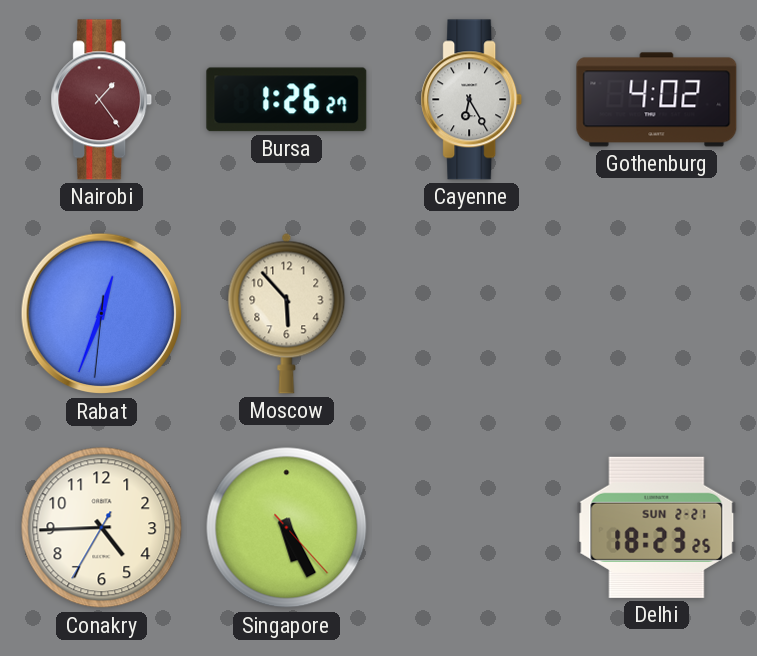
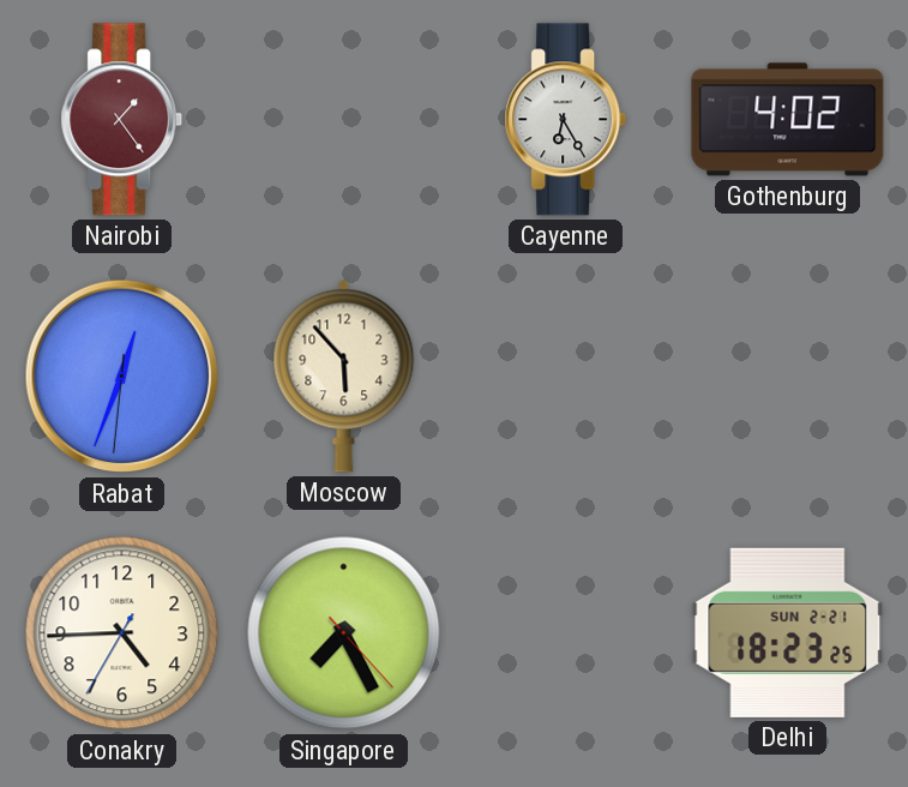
Bursa: 1:26 -> none (287, 100)
Singapore: 5:25 -> 7:25 (344, 633)
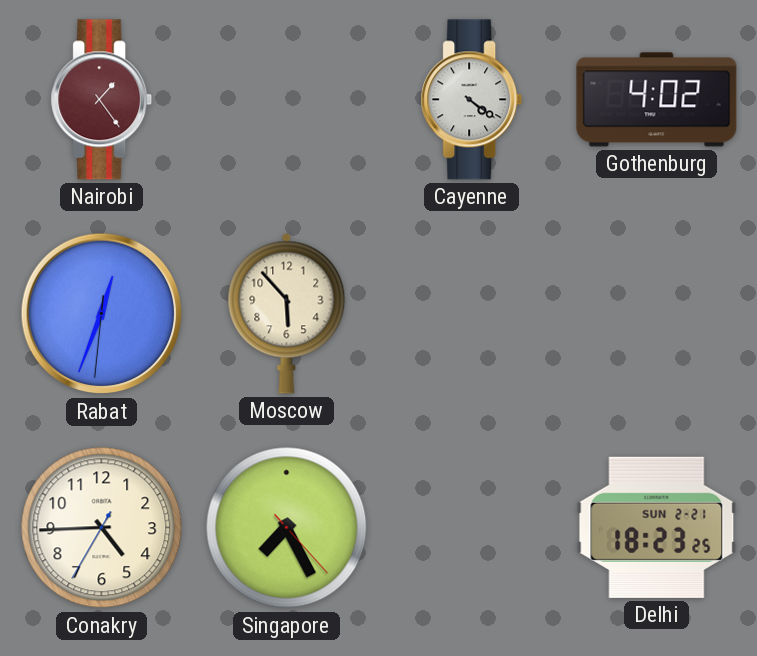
Cayenne: 6:25 -> 4:21 (472, 100)
